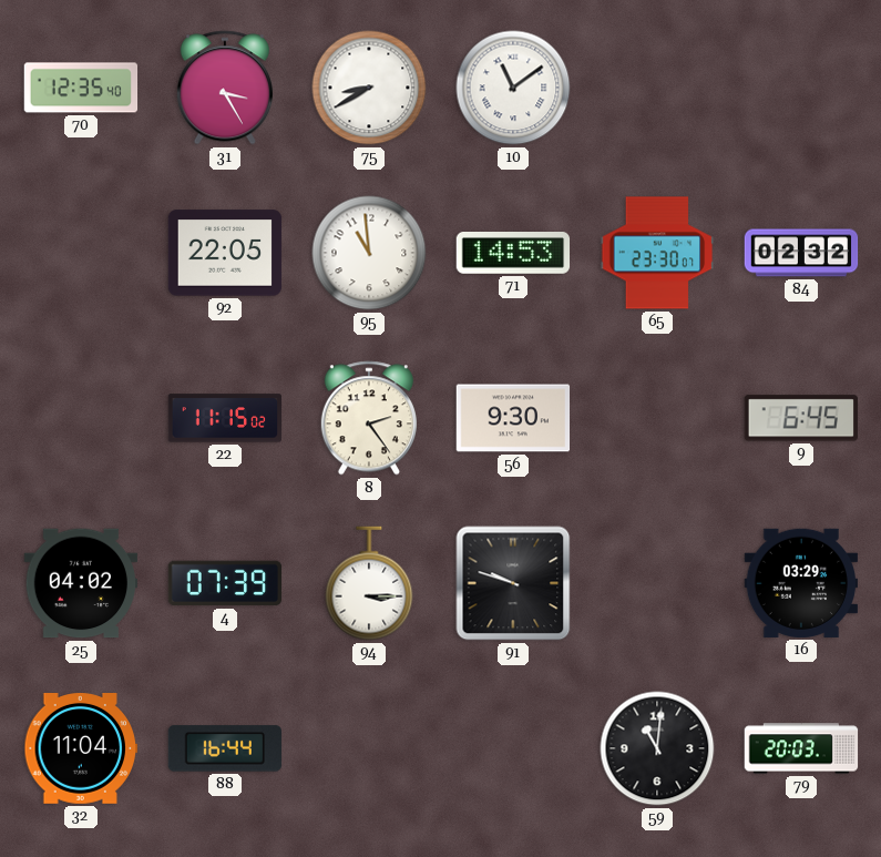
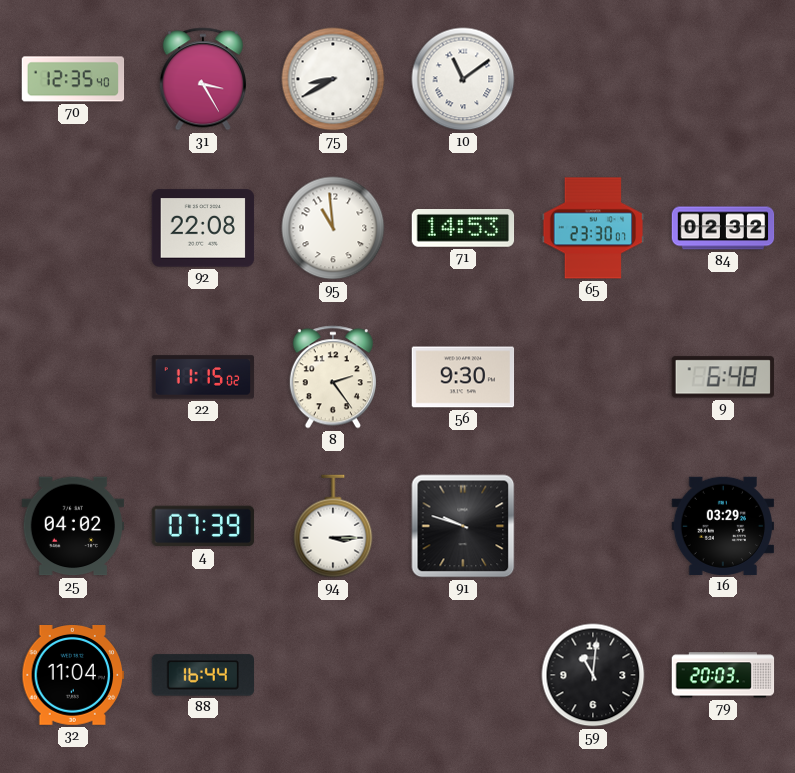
92: 22:05 -> 22:08 (203, 228)
9: 6:45 -> 6:48 (723, 377)
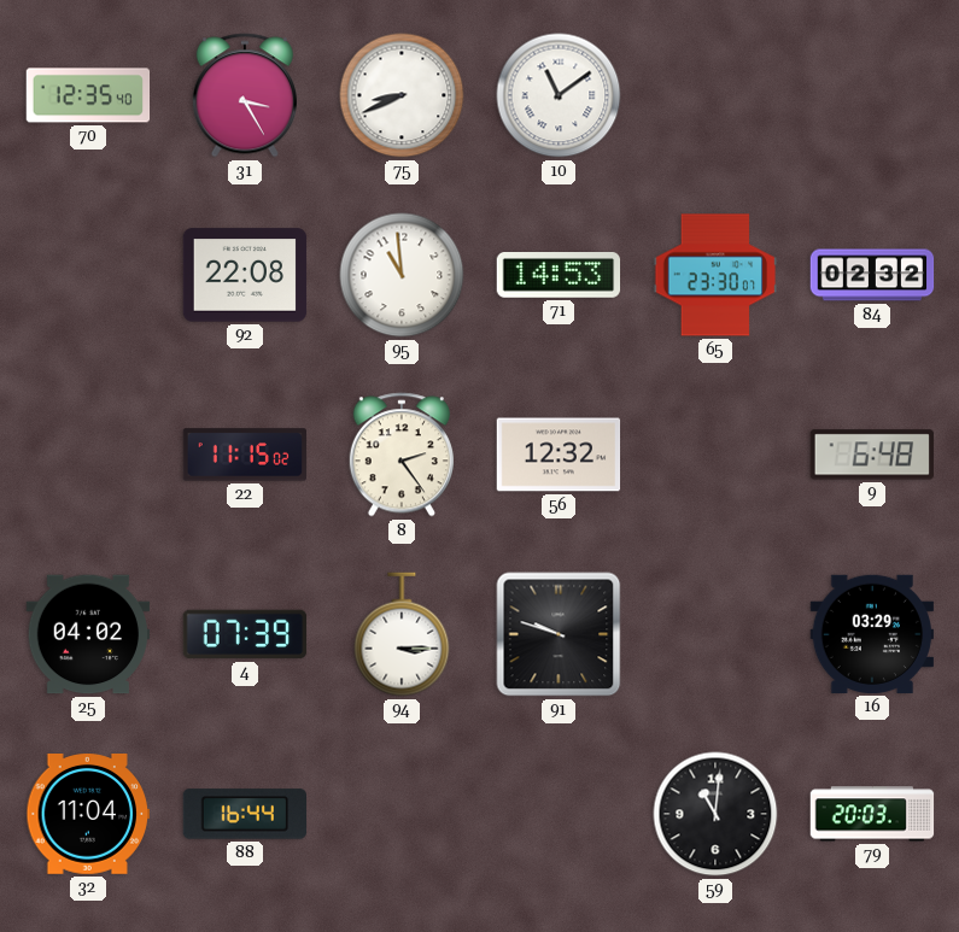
75: 8:40 -> 8:41 (402, 95)
56: 9:30 -> 12:32 (559, 455)
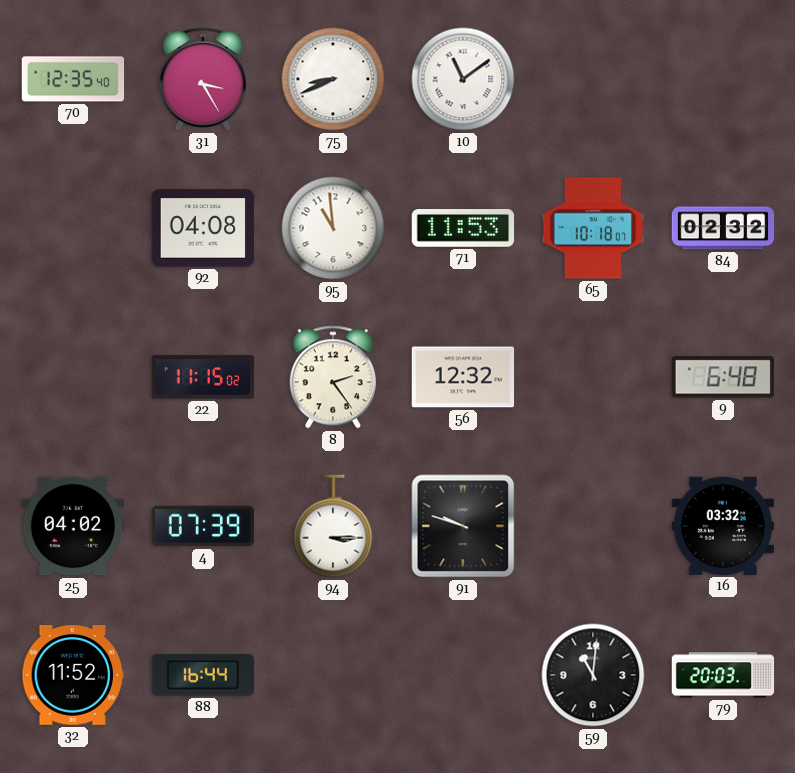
92: 22:08 -> 04:08 (203, 228)
71: 14:53 -> 11:53 (463, 229)
65: 23:30 -> 10:18 (593, 228)
16: 03:29 -> 03:32 (723, 526)
32: 11:04 -> 11:52 (73, 676)
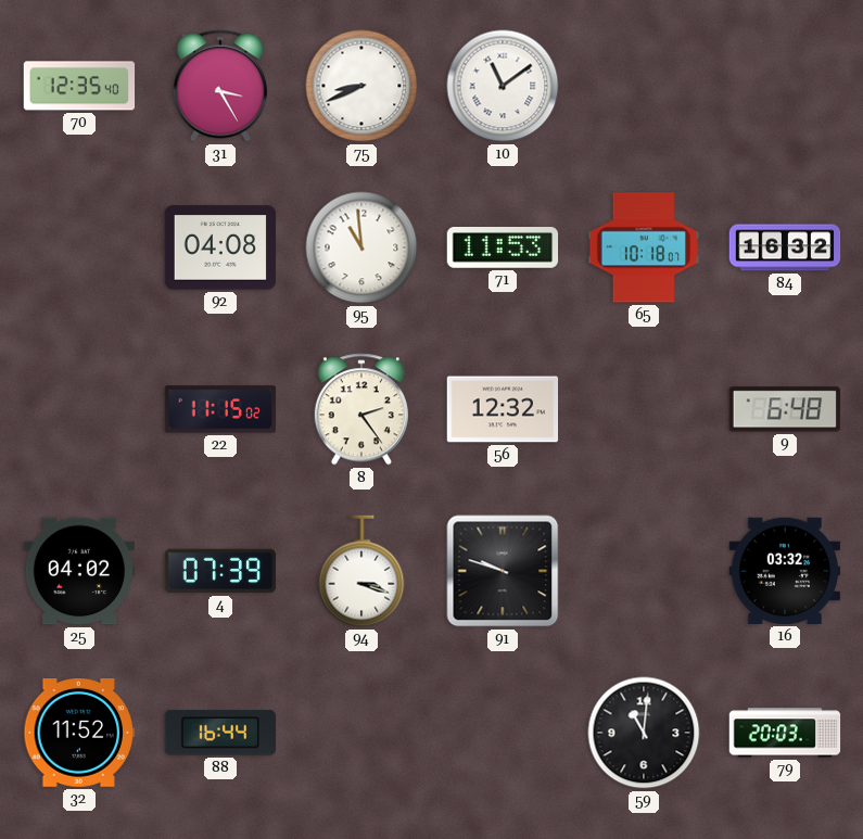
84: 02:32 -> 16:32 (785, 247)
94: 3:15 -> 3:18 (361, 571)
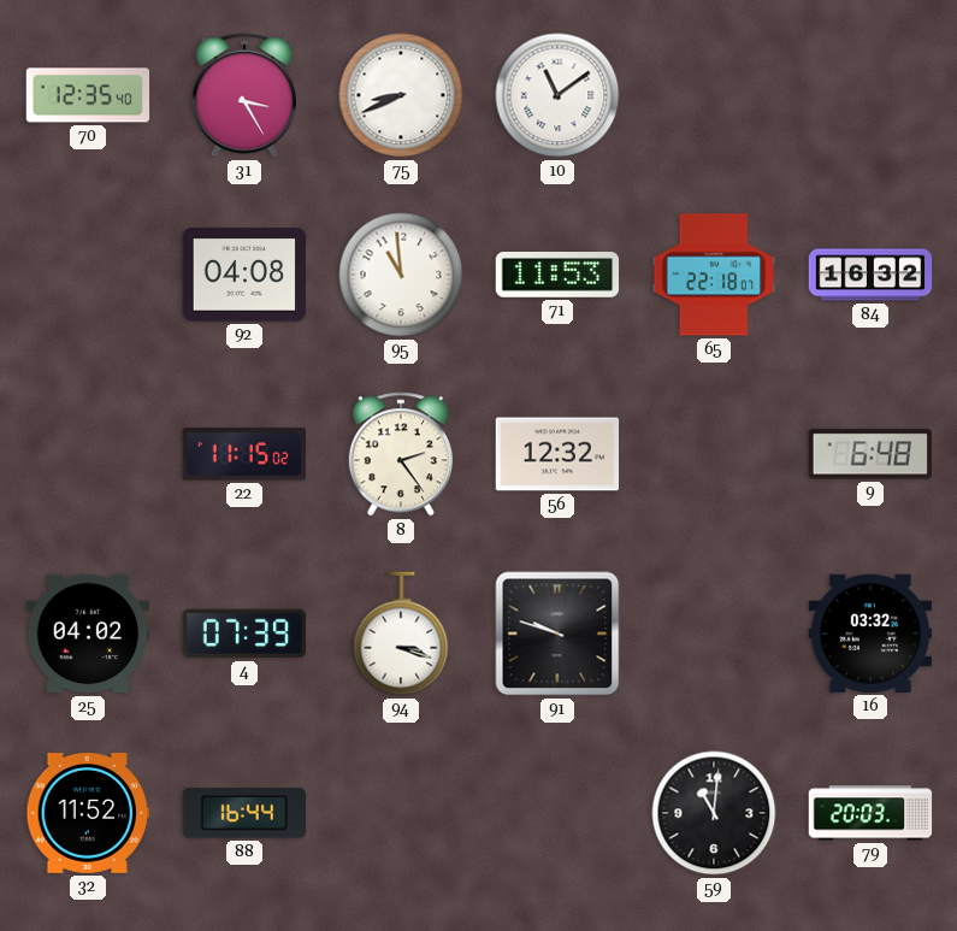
65: 10:18 -> 22:18 (714, 275)
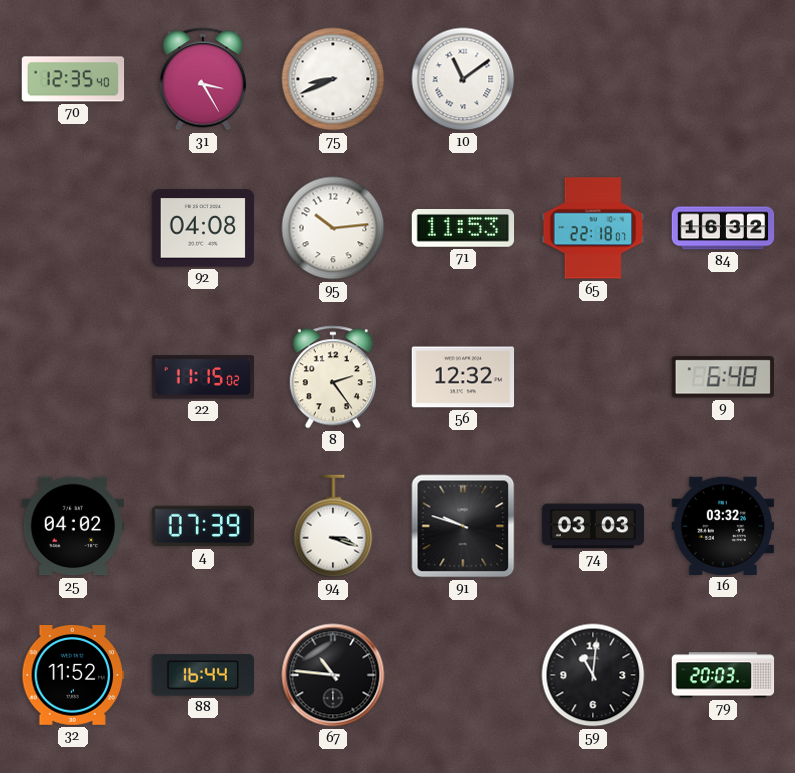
95: 10:59 -> 10:14 (333, 228)
74: none -> 03:03 (593, 526)
67: none -> 10:46 (333, 675)
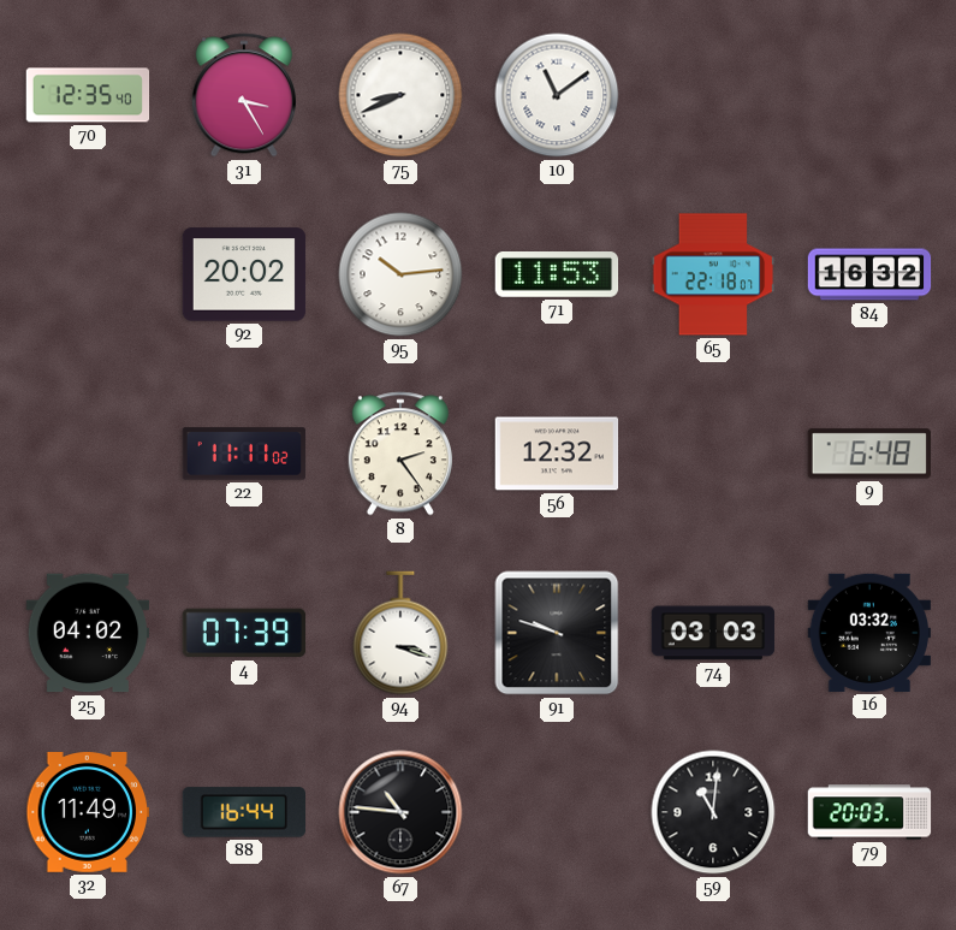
92: 04:08 -> 20:02 (244, 274)
22: 11:15 -> 11:11 (244, 454)
32: 11:52 -> 11:49 (88, 813)
